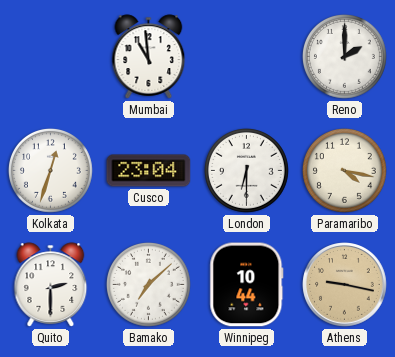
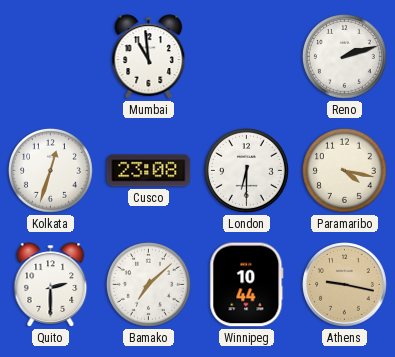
Reno: 2:00 -> 2:12 (344, 56)
Cusco: 23:04 -> 23:08 (149, 171)
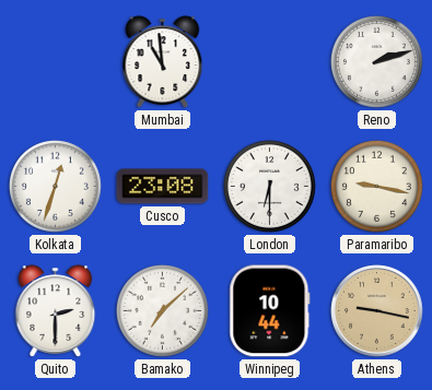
Paramaribo: 4:17 -> 9:17 (376, 186)
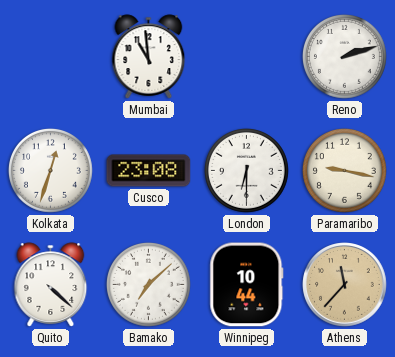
Quito: 2:30 -> 4:22 (51, 285)
Athens: 9:17 -> 11:37 (345, 285)
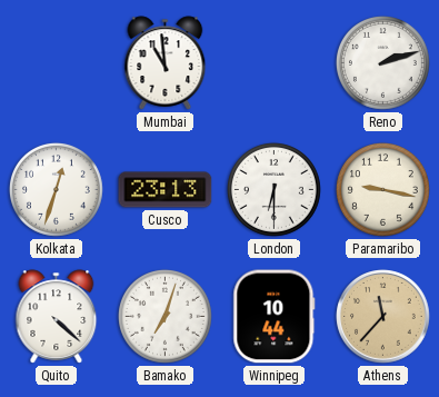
Cusco: 23:08 -> 23:13 (166, 190)
Bamako: 7:08 -> 7:03 (164, 316)
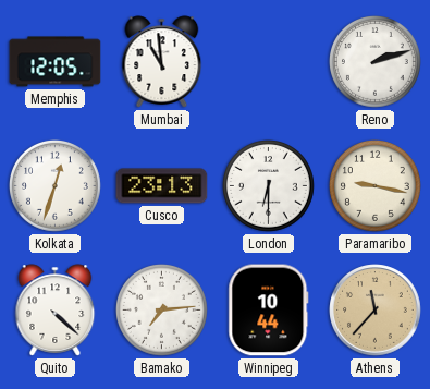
Memphis: none -> 12:05 (56, 62)
Bamako: 7:03 -> 7:14 (161, 309)
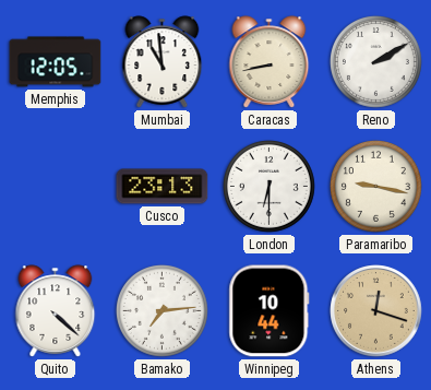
Caracas: none -> 8:43 (270, 62)
Reno: 2:12 -> 2:10 (375, 61)
Kolkata: 12:33 -> none (54, 185)
Athens: 11:37 -> 12:18 (376, 311)
